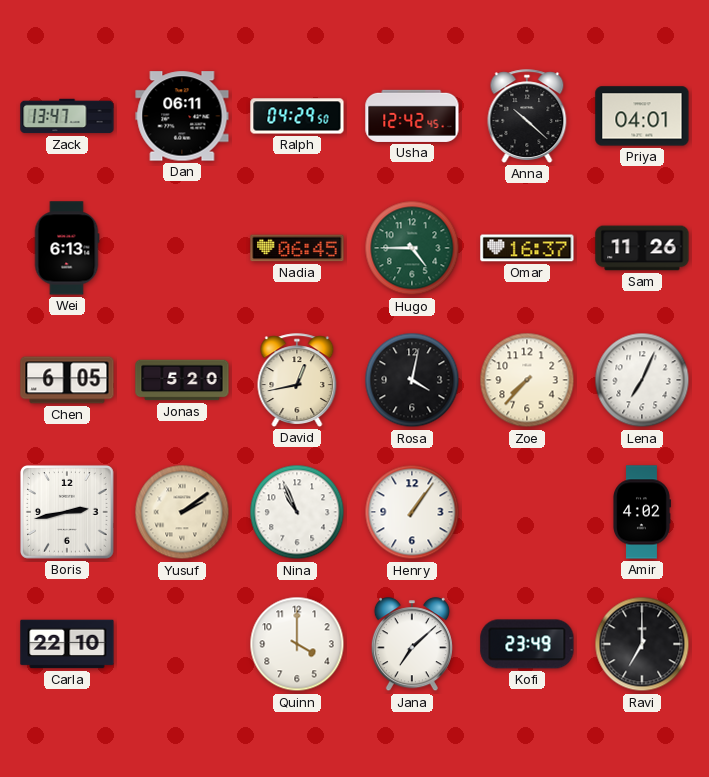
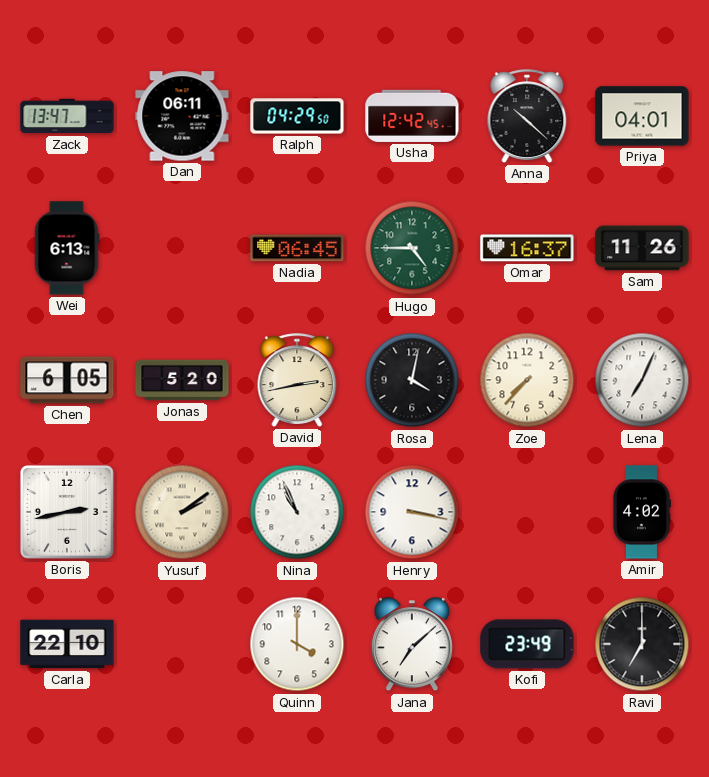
David: 12:43 -> 2:43 (297, 380)
Henry: 1:06 -> 3:17 (412, 512)
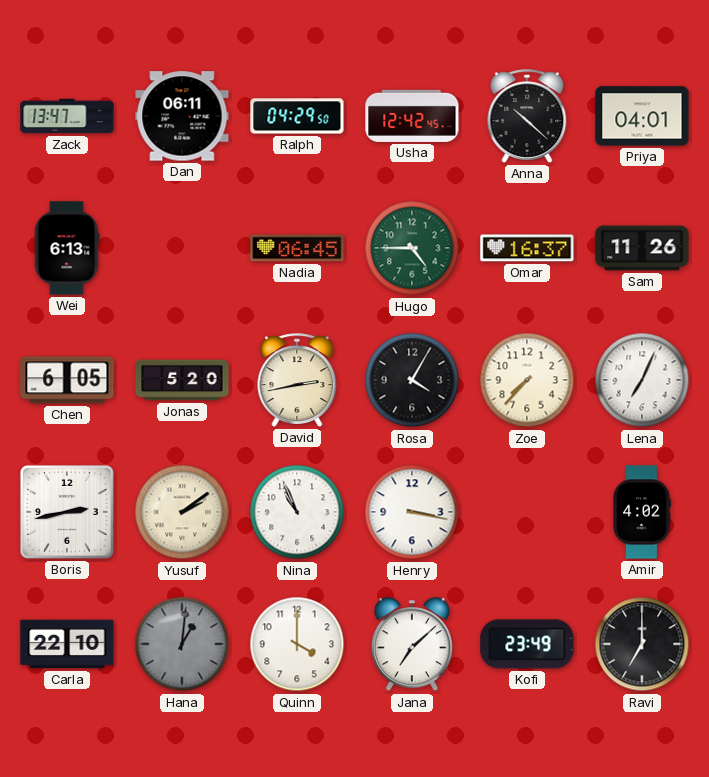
Rosa: 4:02 -> 4:05 (412, 380)
Hana: none -> 1:01 (182, 644)
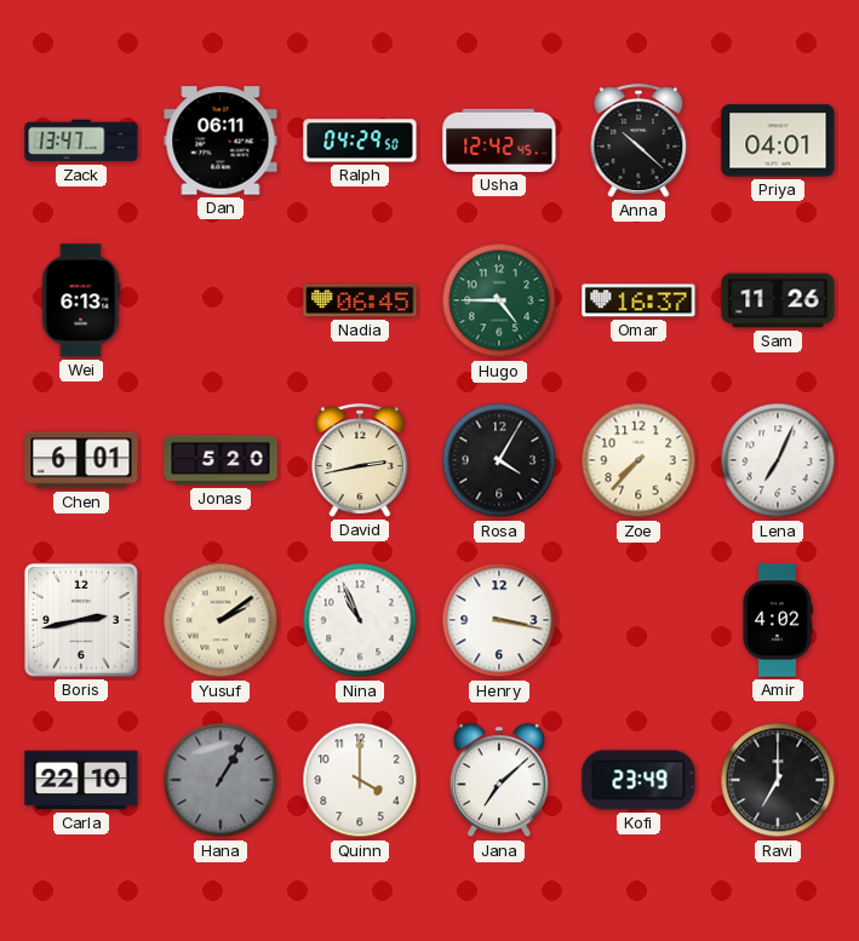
Chen: 6:05 -> 6:01 (81, 460)
Hana: 1:01 -> 1:05 (221, 780)
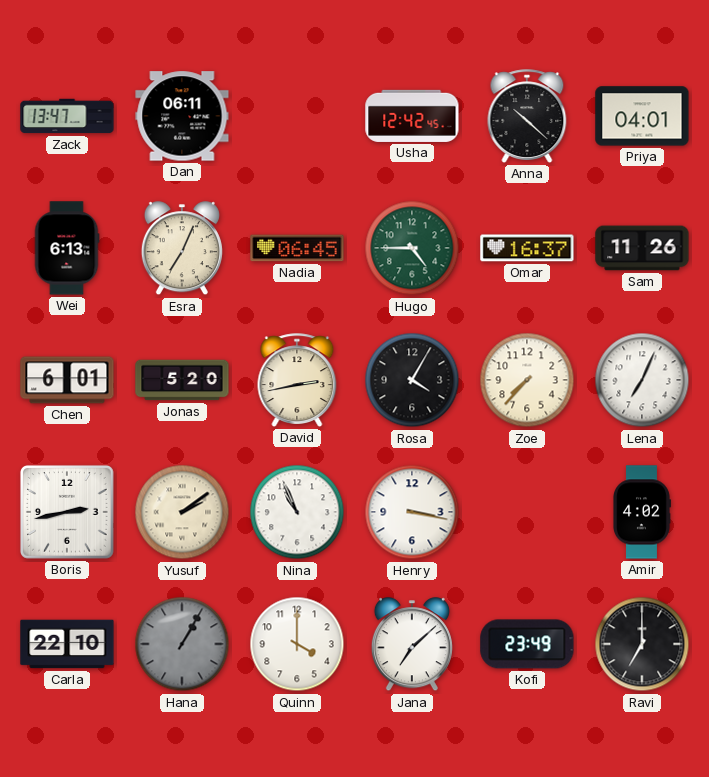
Ralph: 04:29 -> none (360, 140)
Esra: none -> 7:04 (182, 249)
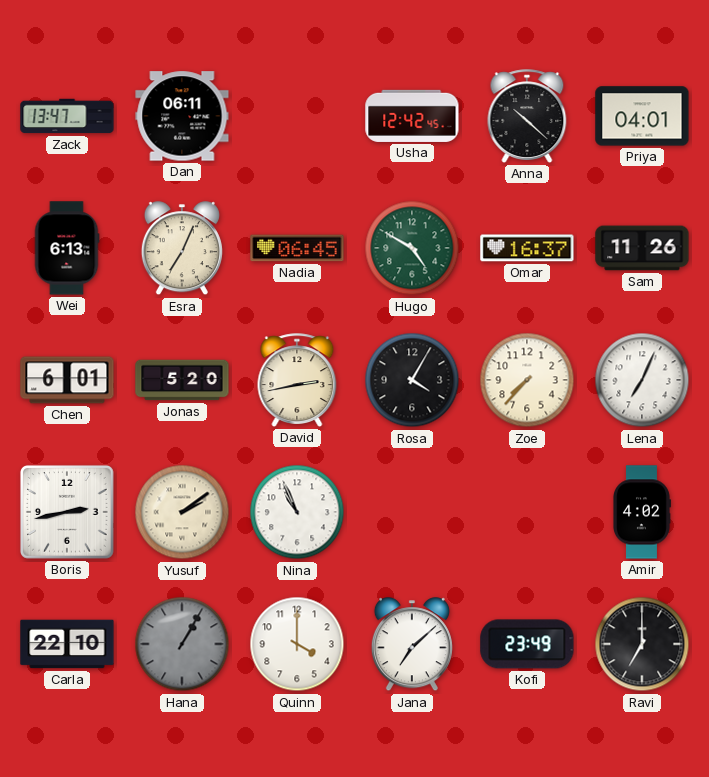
Hugo: 4:45 -> 4:50 (412, 248)
Henry: 3:17 -> none (412, 512)
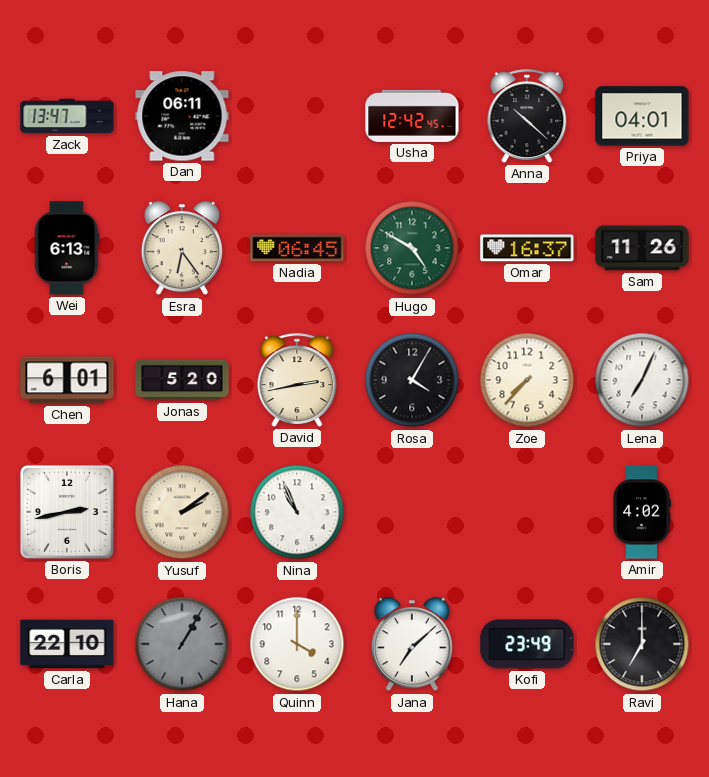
Esra: 7:04 -> 6:24 (182, 249)
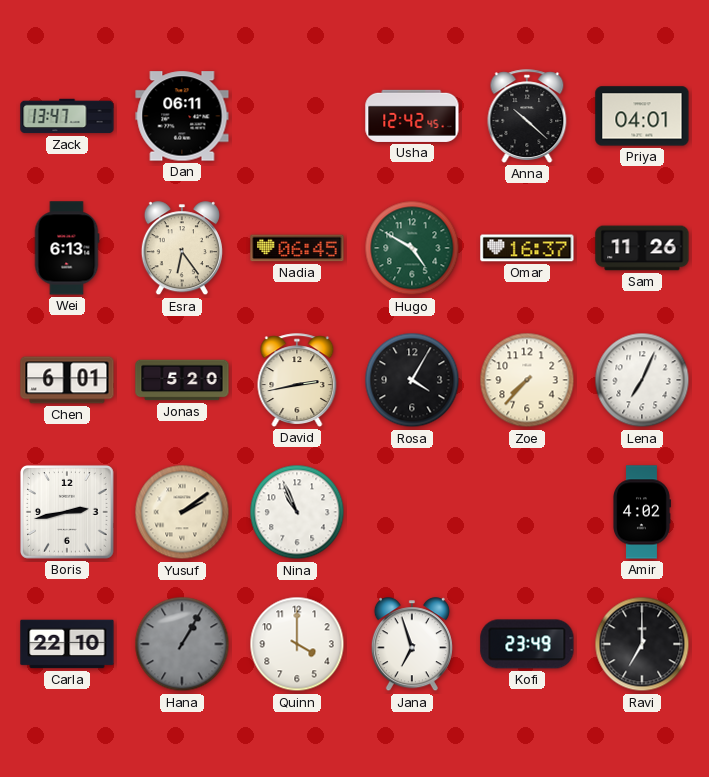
Jana: 7:08 -> 6:57 (412, 645)
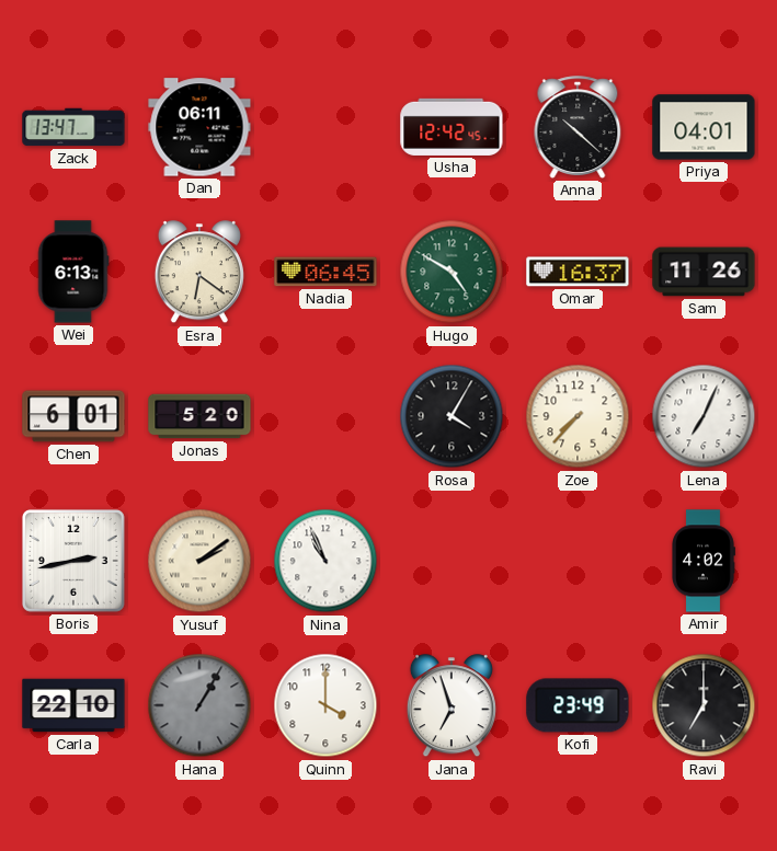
Esra: 6:24 -> 6:21 (199, 273)
David: 2:43 -> none (297, 380)
